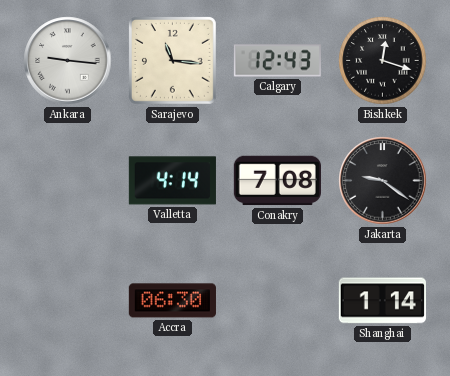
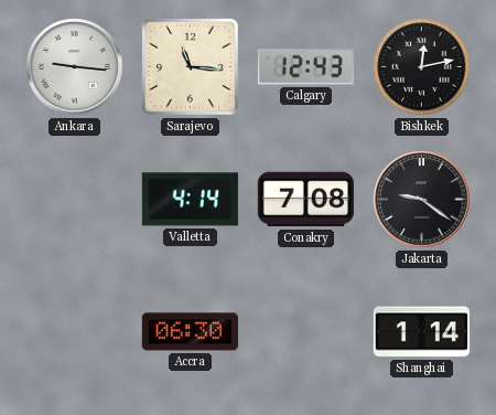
Bishkek: 12:18 -> 12:13 (422, 67)
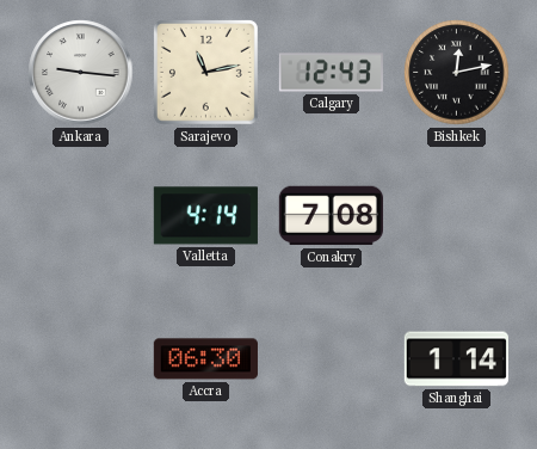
Sarajevo: 11:16 -> 11:13 (205, 72)
Jakarta: 9:21 -> none (422, 200)
